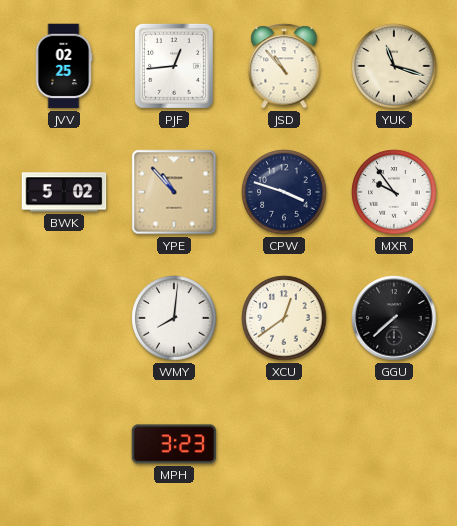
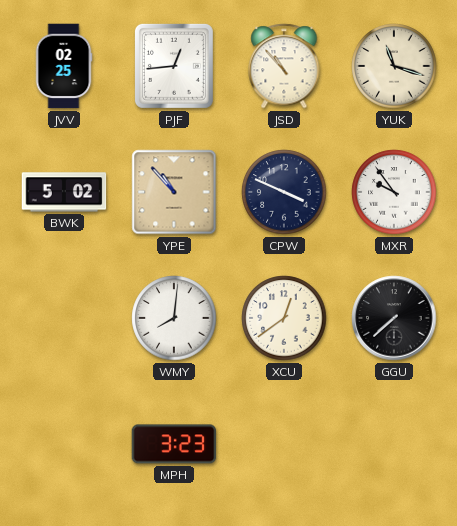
CPW: 3:48 -> 3:49 (284, 192)
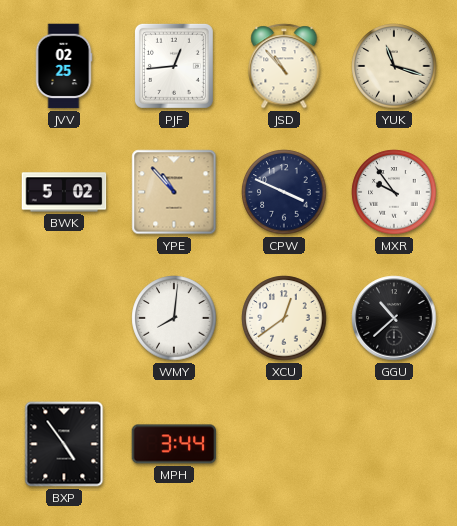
GGU: 7:38 -> 10:38 (394, 318)
BXP: none -> 4:54 (64, 444)
MPH: 3:23 -> 3:44 (174, 444)
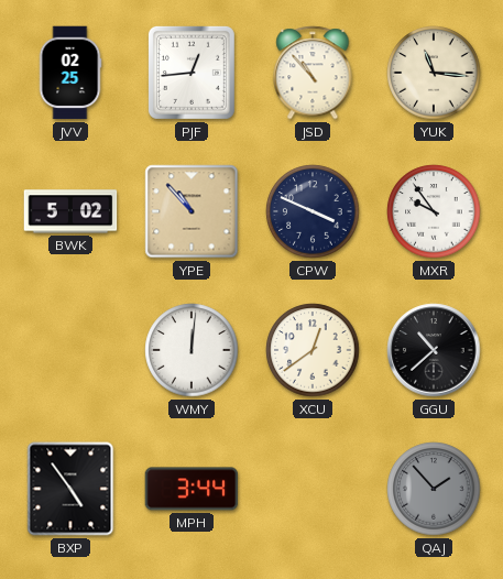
YUK: 11:18 -> 11:16 (434, 73)
WMY: 8:01 -> 12:01 (192, 350)
QAJ: none -> 1:53 (434, 489)
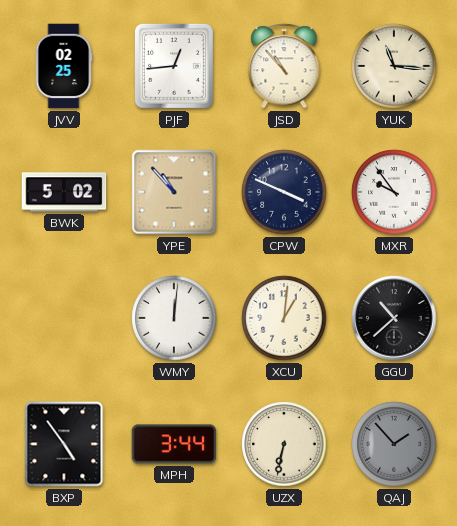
XCU: 12:39 -> 1:01 (284, 318)
UZX: none -> 6:32 (284, 444)
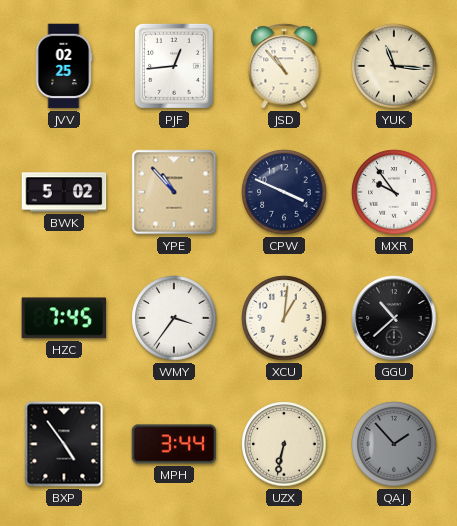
HZC: none -> 7:45 (64, 318)
WMY: 12:01 -> 3:36 (174, 318)
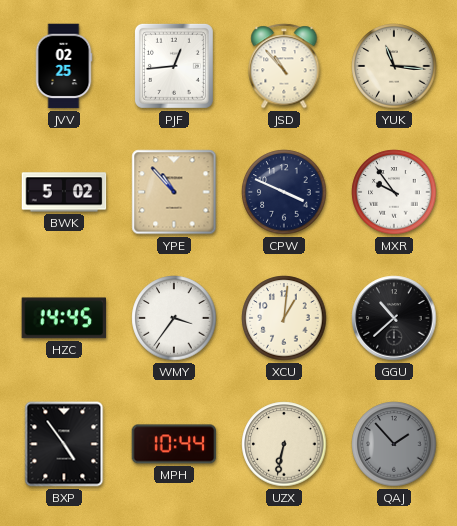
HZC: 7:45 -> 14:45 (64, 318)
MPH: 3:44 -> 10:44 (174, 444)
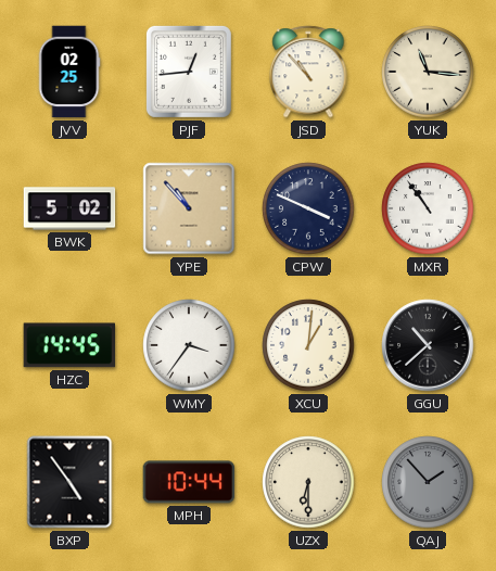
MXR: 9:54 -> 10:54 (428, 208)
UZX: 6:32 -> 6:30 (308, 482)
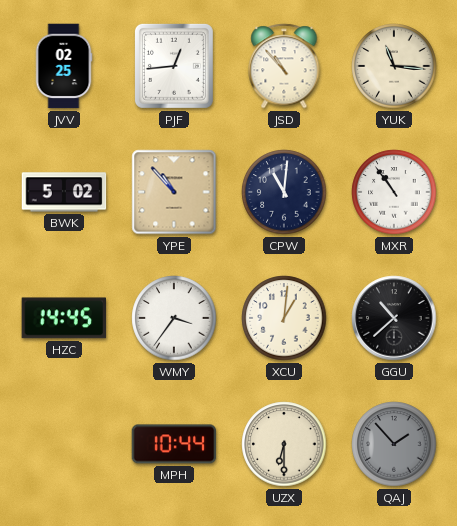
CPW: 3:49 -> 11:01 (284, 192)
BXP: 4:54 -> none (69, 482)
